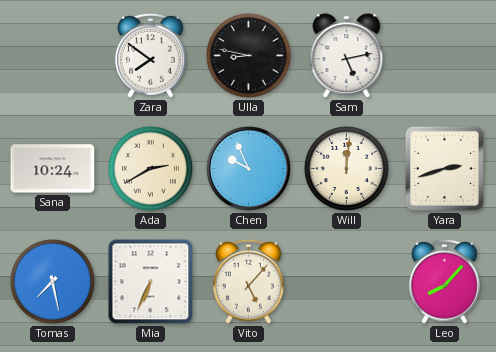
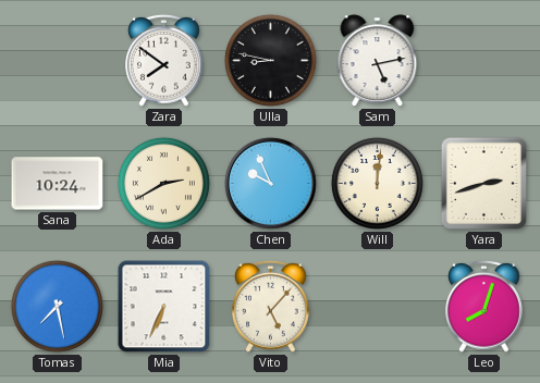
Leo: 8:07 -> 8:03 (484, 306)
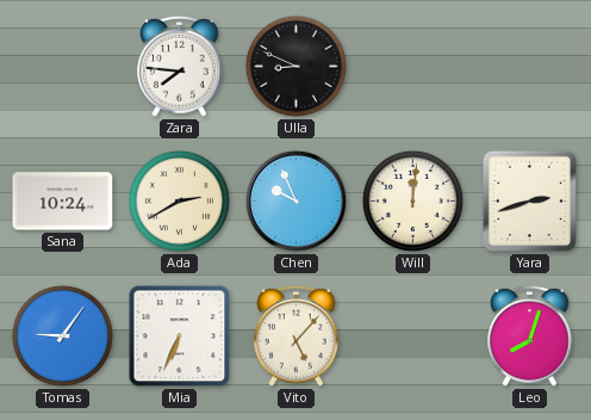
Zara: 7:51 -> 7:46 (180, 66)
Ulla: 8:47 -> 8:49 (295, 66)
Sam: 5:13 -> none (378, 61)
Tomas: 7:28 -> 9:06 (62, 335)
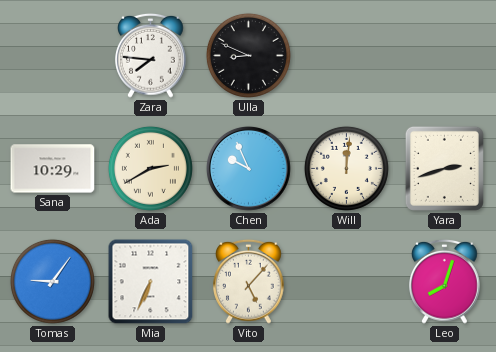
Sana: 10:24 -> 10:29 (53, 169)
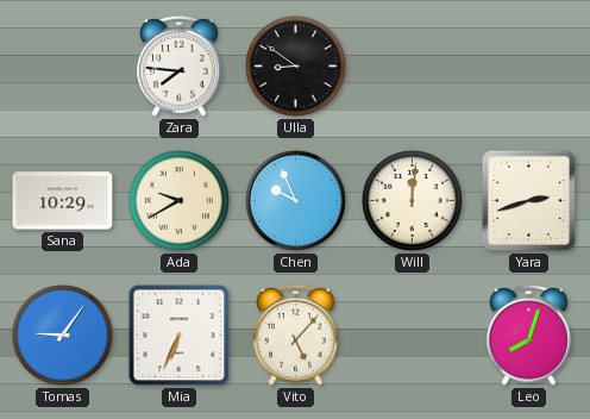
Ulla: 8:49 -> 8:51 (295, 65)
Ada: 2:40 -> 9:40 (178, 200)
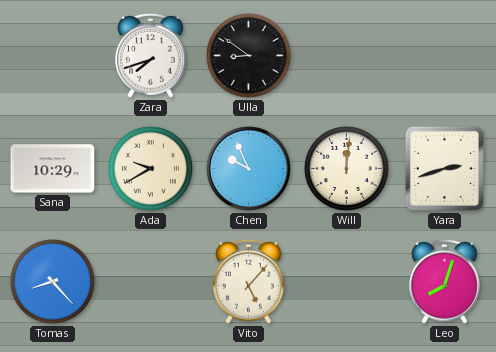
Zara: 7:46 -> 7:42 (151, 55)
Tomas: 9:06 -> 8:23 (52, 281)
Mia: 6:34 -> none (180, 336)
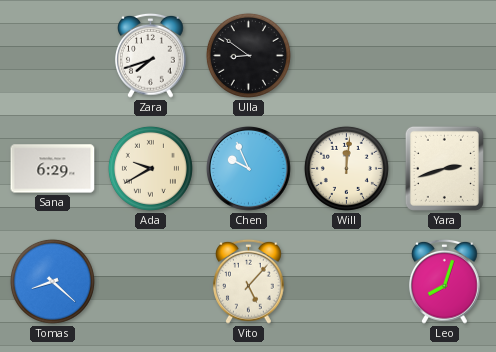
Sana: 10:29 -> 6:29 (53, 169)
Tomas: 8:23 -> 8:22 (52, 281)
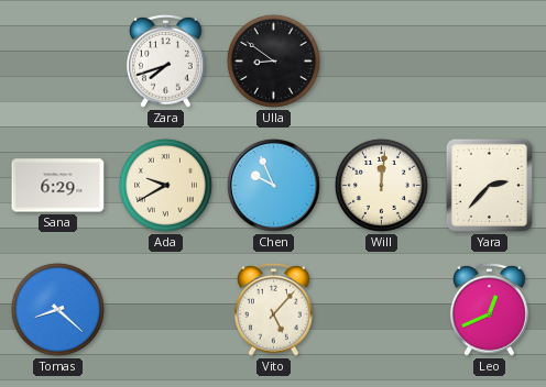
Yara: 2:42 -> 2:37 (489, 185)
Leo: 8:03 -> 12:41 (490, 309)
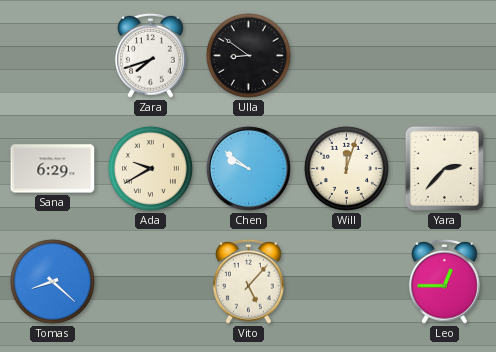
Chen: 9:56 -> 9:51 (248, 168)
Will: 12:01 -> 12:03 (346, 168)
Leo: 12:41 -> 12:45 (445, 281)
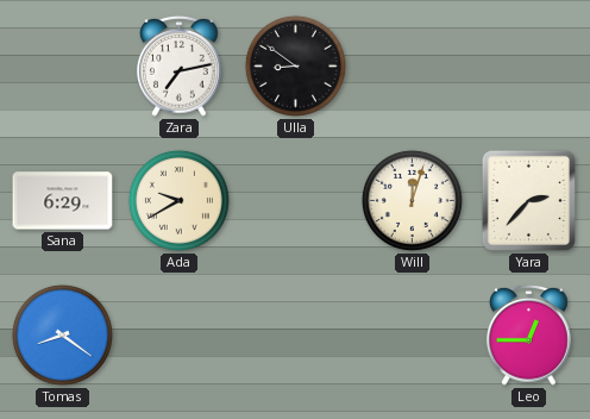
Zara: 7:42 -> 7:13 (180, 65)
Chen: 9:51 -> none (248, 168)
Tomas: 8:22 -> 8:21 (62, 334)
Vito: 5:07 -> none (249, 281)
